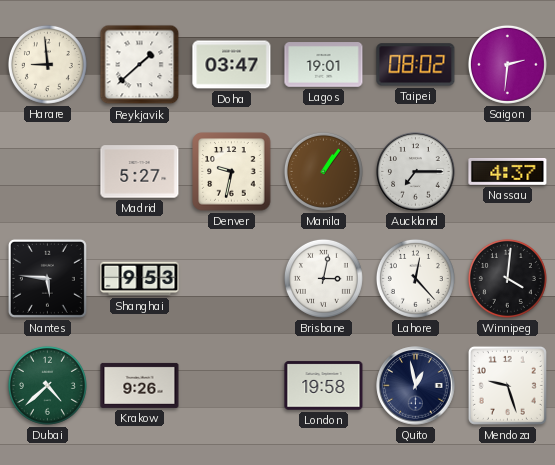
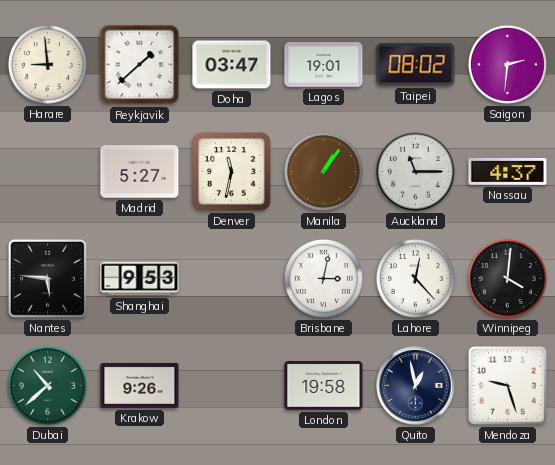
Denver: 9:32 -> 11:32 (232, 172)
Auckland: 7:15 -> 11:15 (416, 172)
Dubai: 4:38 -> 10:38 (47, 385)
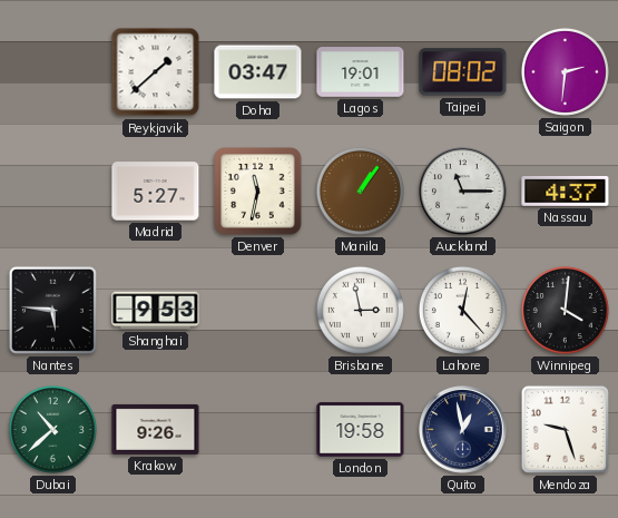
Harare: 8:59 -> none (47, 64)
Brisbane: 3:02 -> 2:58 (360, 310)
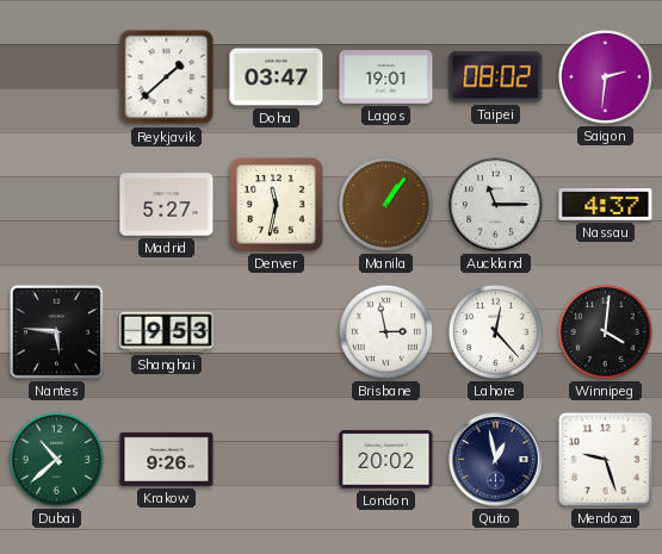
London: 19:58 -> 20:02 (386, 460)
